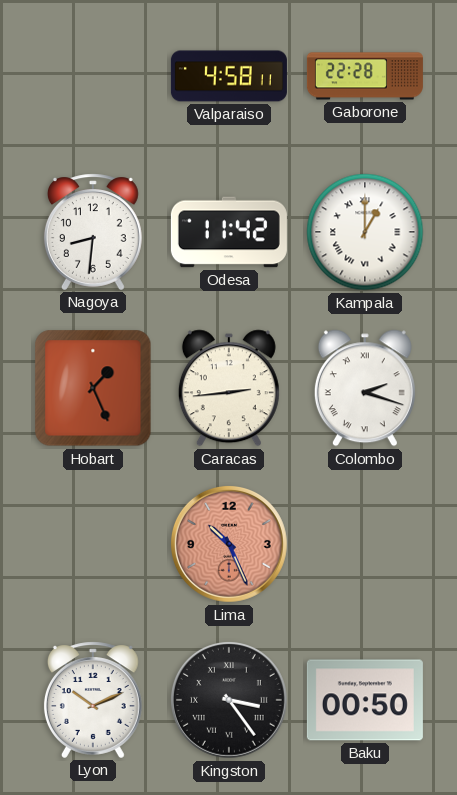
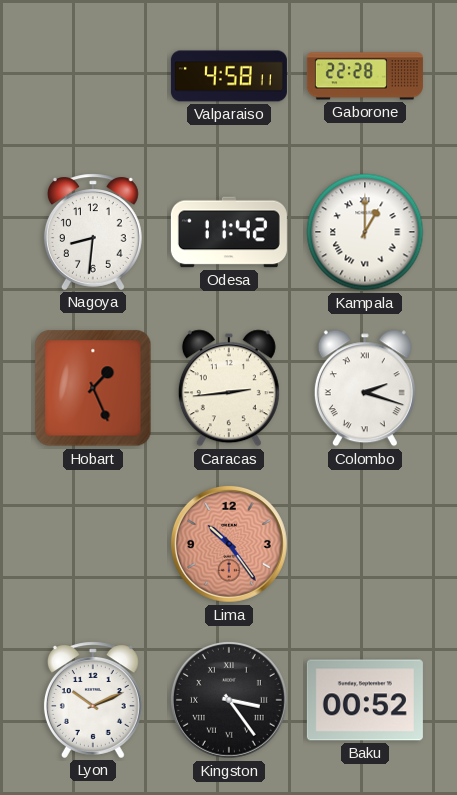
Lima: 10:26 -> 10:24 (229, 544)
Baku: 00:50 -> 00:52 (365, 700)
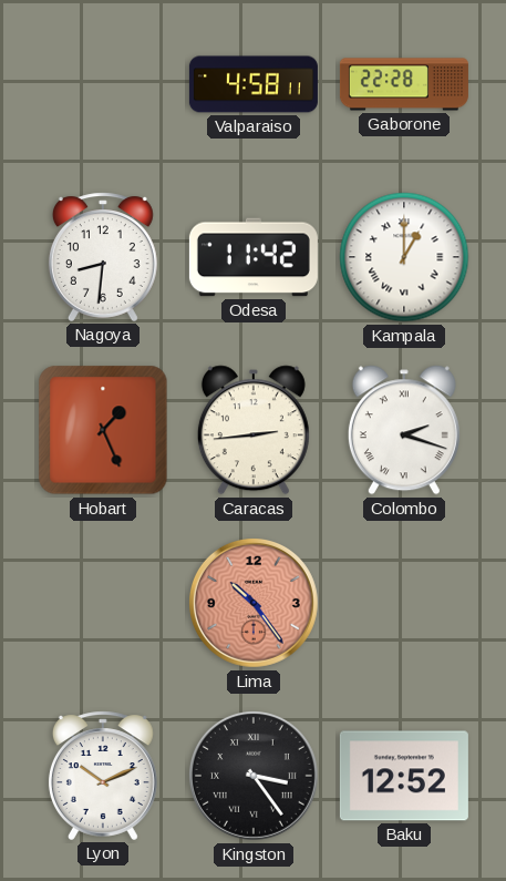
Baku: 00:52 -> 12:52 (404, 776)
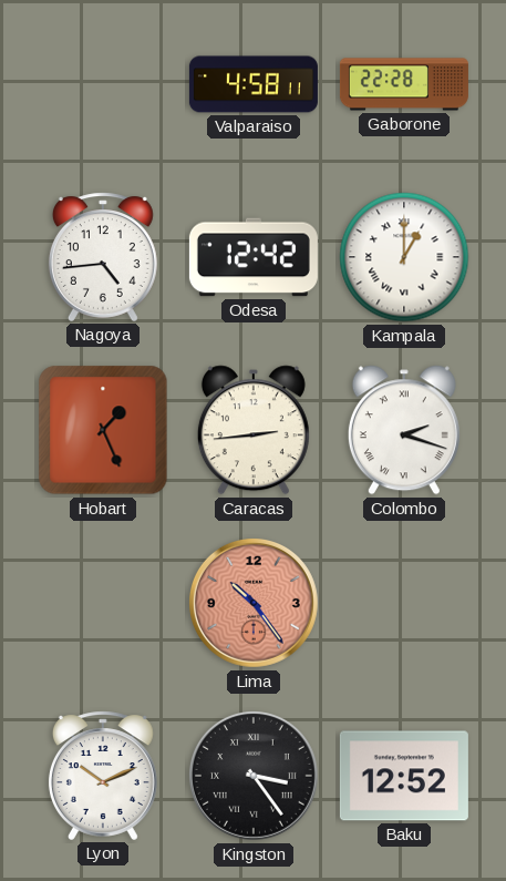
Nagoya: 8:31 -> 4:44 (103, 257)
Odesa: 11:42 -> 12:42 (254, 257)
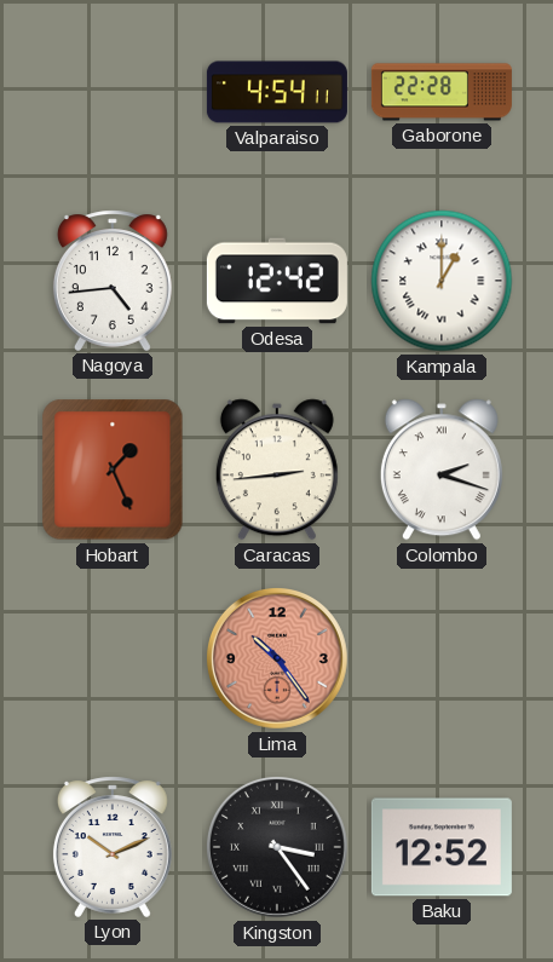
Valparaiso: 4:58 -> 4:54 (277, 92)
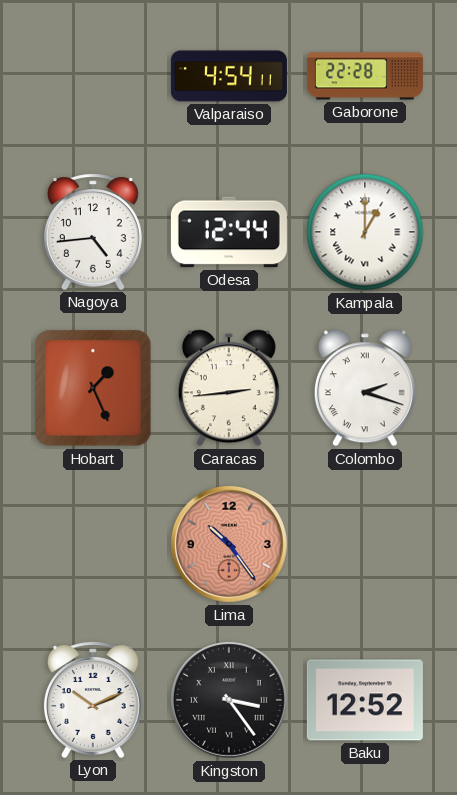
Odesa: 12:42 -> 12:44 (229, 232)
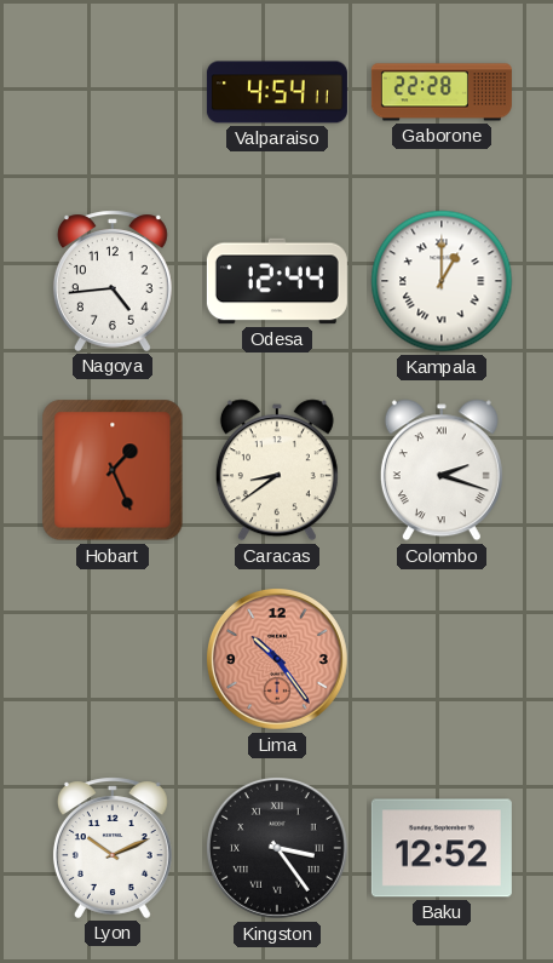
Caracas: 2:44 -> 8:39 (277, 470)
